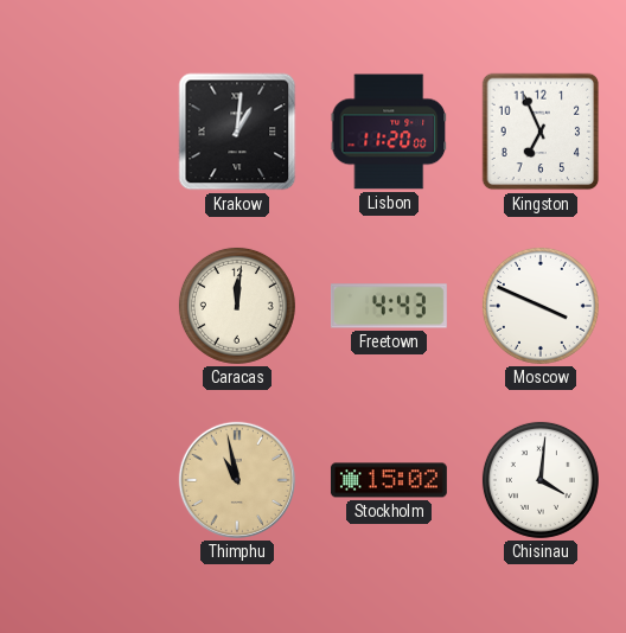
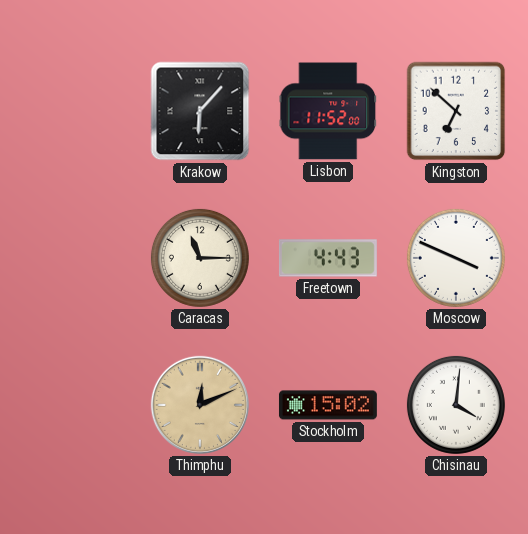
Krakow: 1:01 -> 6:07 (200, 111)
Lisbon: 11:20 -> 11:52 (328, 111)
Kingston: 6:56 -> 6:52 (456, 111)
Caracas: 12:01 -> 11:15 (200, 258)
Thimphu: 10:58 -> 12:11 (200, 405)
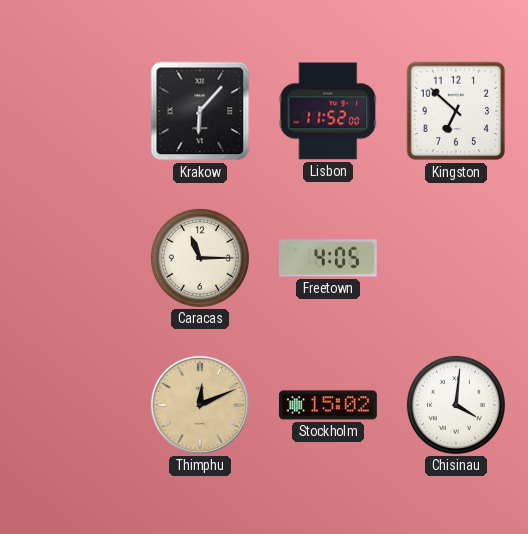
Freetown: 4:43 -> 4:05 (328, 258)
Moscow: 3:49 -> none (456, 258)
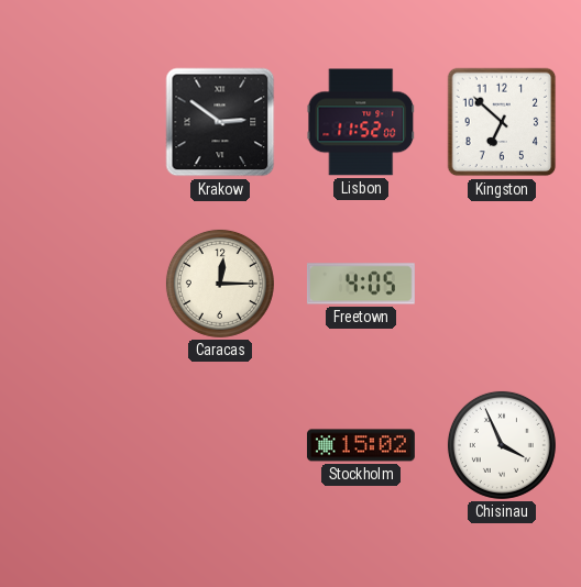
Krakow: 6:07 -> 2:51 (220, 122)
Caracas: 11:15 -> 12:15 (220, 284)
Thimphu: 12:11 -> none (200, 405)
Chisinau: 4:01 -> 3:56 (502, 445)
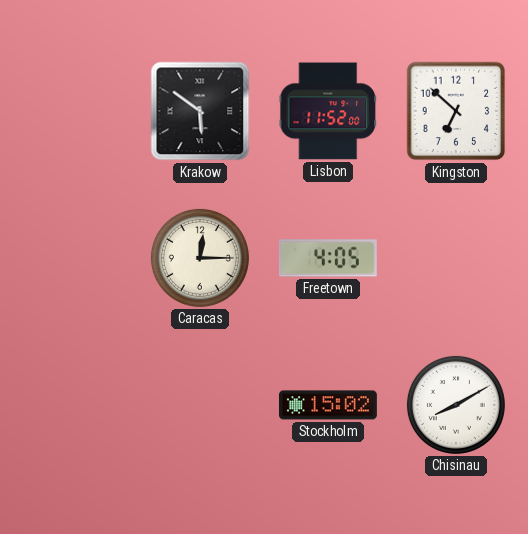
Krakow: 2:51 -> 5:51 (200, 111)
Chisinau: 3:56 -> 8:10 (456, 405)
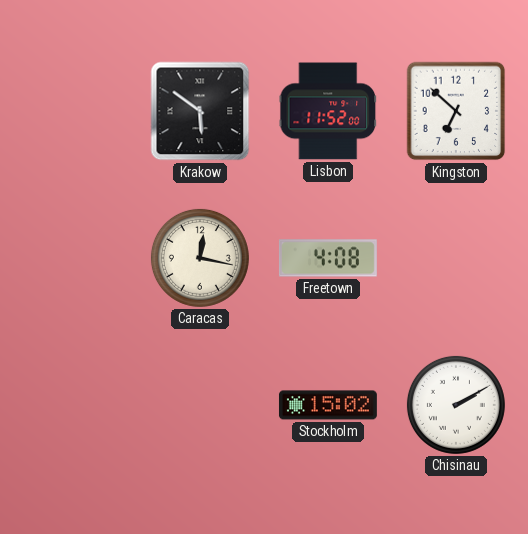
Caracas: 12:15 -> 12:17 (200, 258)
Freetown: 4:05 -> 4:08 (328, 258)
Chisinau: 8:10 -> 2:10 (456, 405)
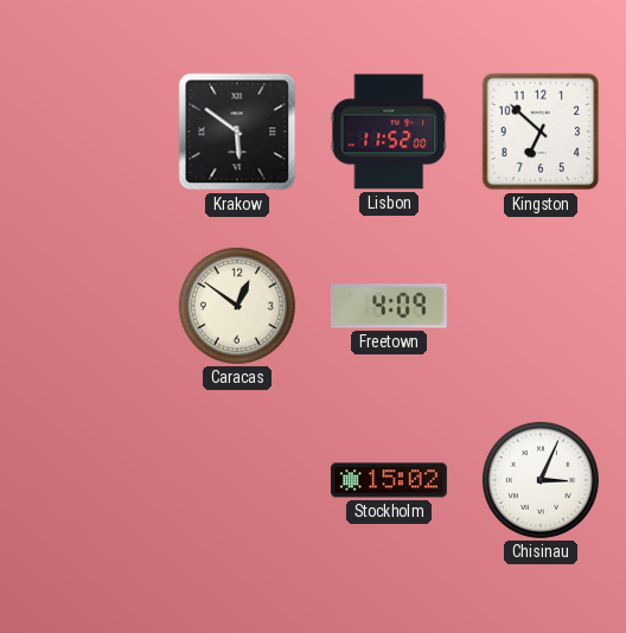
Caracas: 12:17 -> 12:51 (237, 306)
Freetown: 4:08 -> 4:09 (389, 306)
Chisinau: 2:10 -> 3:04 (541, 480)
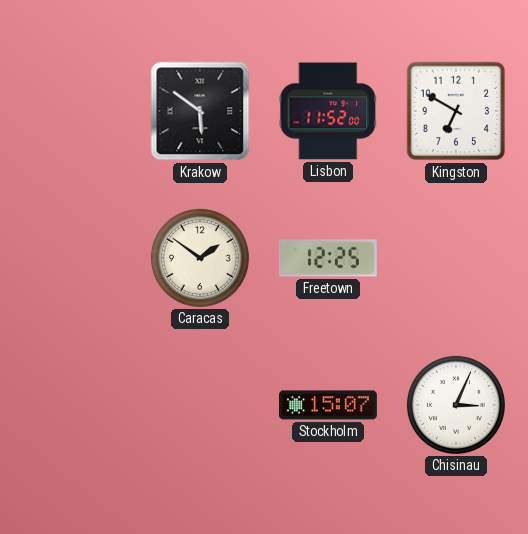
Kingston: 6:52 -> 6:50 (456, 111)
Caracas: 12:51 -> 1:51 (200, 258)
Freetown: 4:09 -> 12:25 (328, 258)
Stockholm: 15:02 -> 15:07 (328, 405)
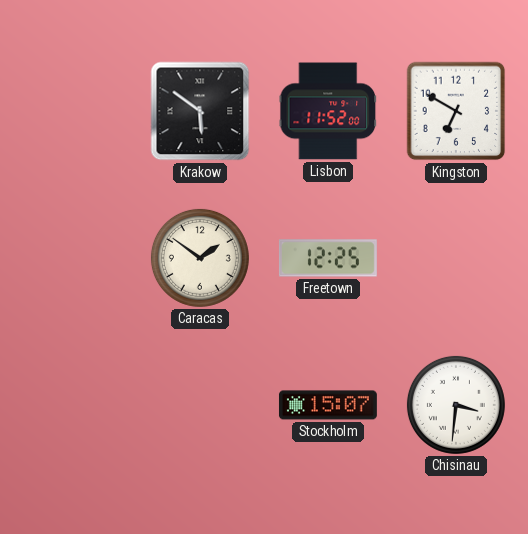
Chisinau: 3:04 -> 3:31 (456, 405)
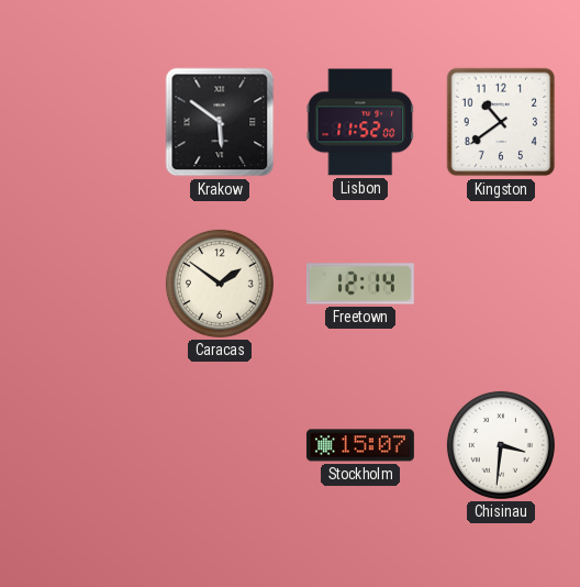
Kingston: 6:50 -> 10:39 (501, 122)
Freetown: 12:25 -> 12:14 (360, 284)
